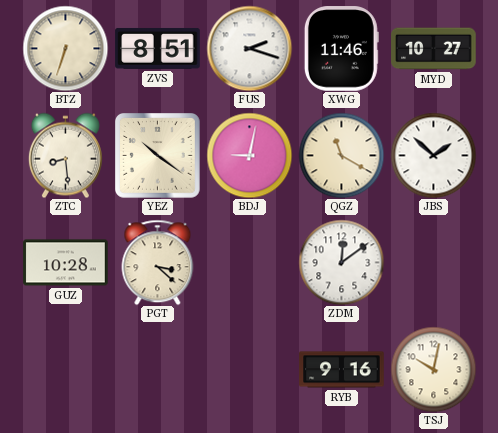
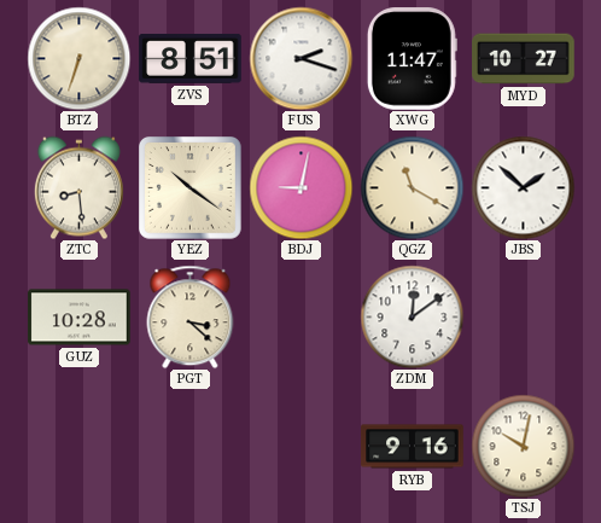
XWG: 11:46 -> 11:47 (412, 59)
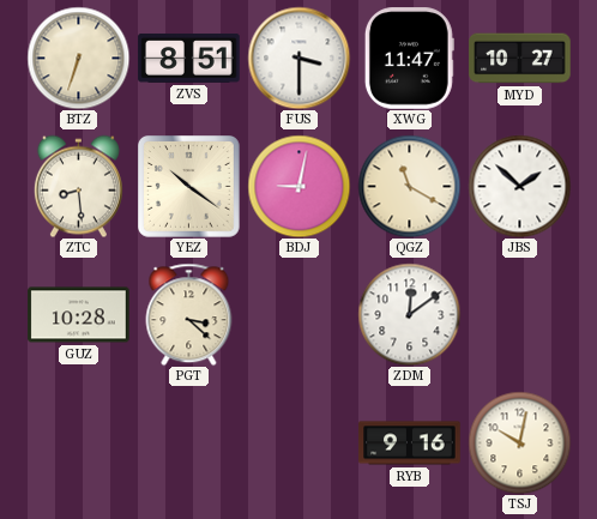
FUS: 2:18 -> 3:30 (298, 58)
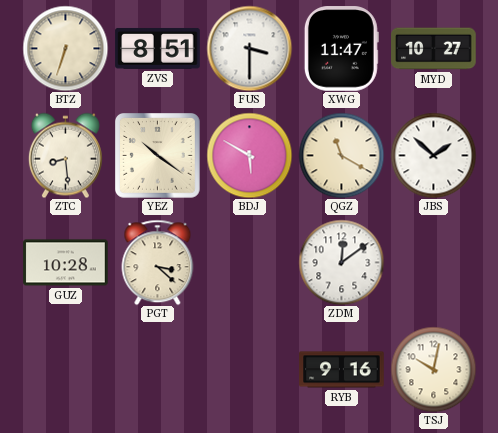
BDJ: 9:02 -> 5:50 (249, 155)
